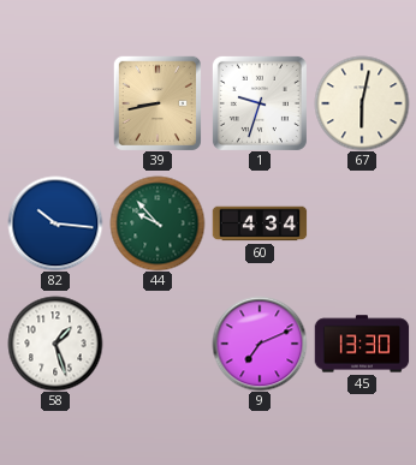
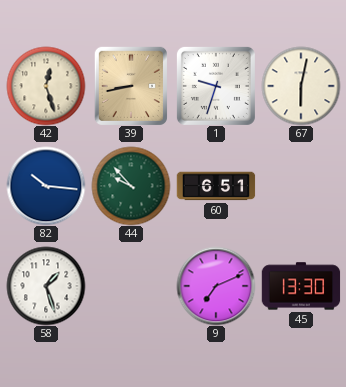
42: none -> 12:27 (46, 86)
60: 4:34 -> 6:51 (216, 186)
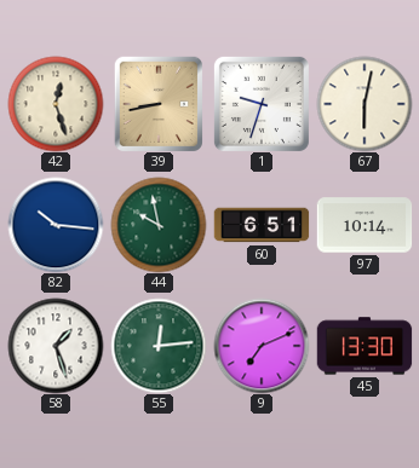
44: 9:53 -> 9:58 (159, 225)
97: none -> 10:14 (365, 225)
55: none -> 12:14 (159, 346)
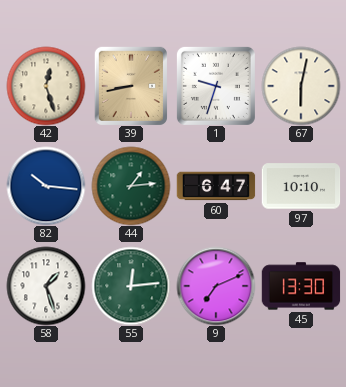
44: 9:58 -> 1:14 (131, 186)
60: 6:51 -> 6:47 (216, 186)
97: 10:14 -> 10:10 (301, 186)
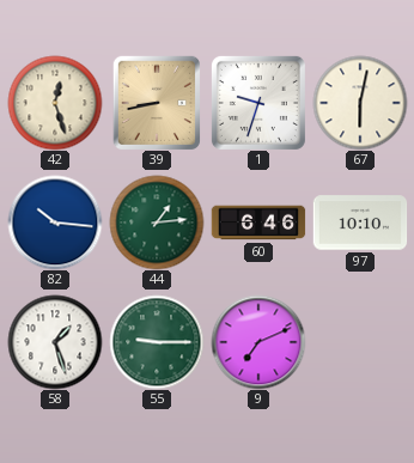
60: 6:47 -> 6:46 (258, 223)
55: 12:14 -> 9:15 (157, 342)
45: 13:30 -> none (301, 286)
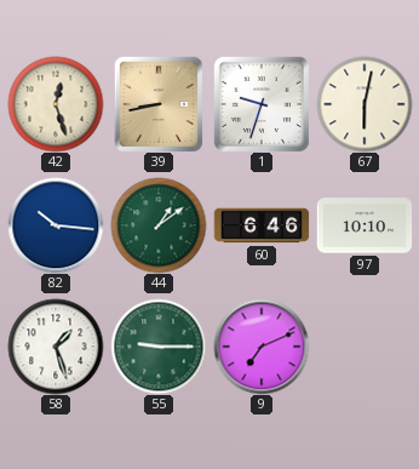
44: 1:14 -> 1:09 (159, 225)
